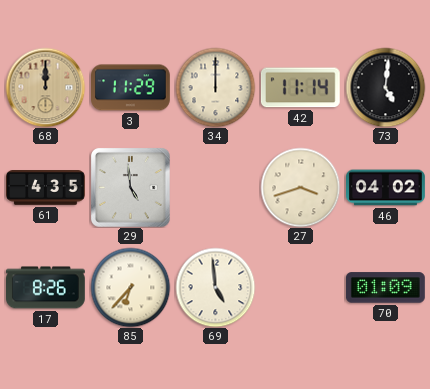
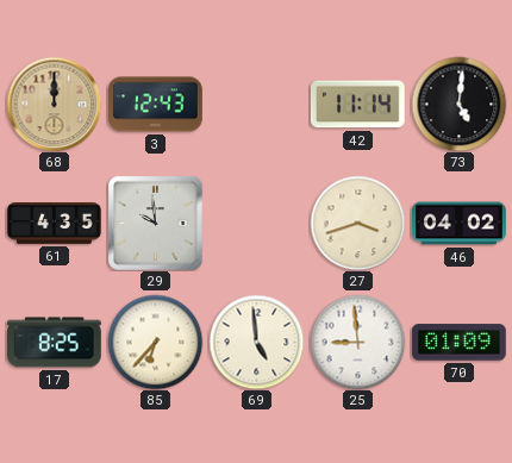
3: 11:29 -> 12:43 (156, 105)
34: 12:00 -> none (215, 87)
29: 4:59 -> 9:59 (156, 224)
17: 8:26 -> 8:25 (55, 343)
25: none -> 8:59 (357, 342)
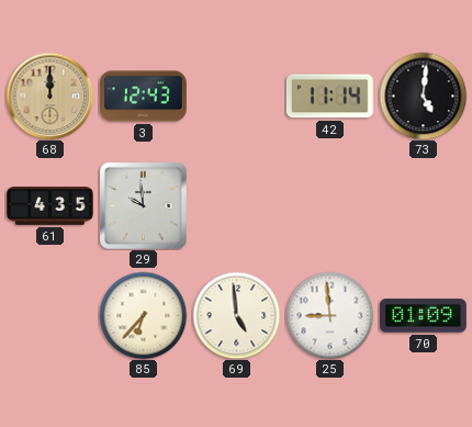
27: 3:42 -> none (357, 223)
46: 04:02 -> none (460, 224)
17: 8:25 -> none (55, 343)
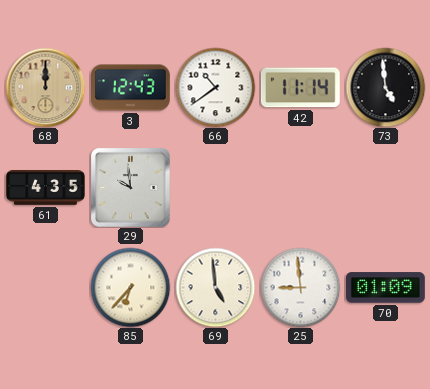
66: none -> 10:39 (215, 87)
73: 5:01 -> 4:59 (385, 87)
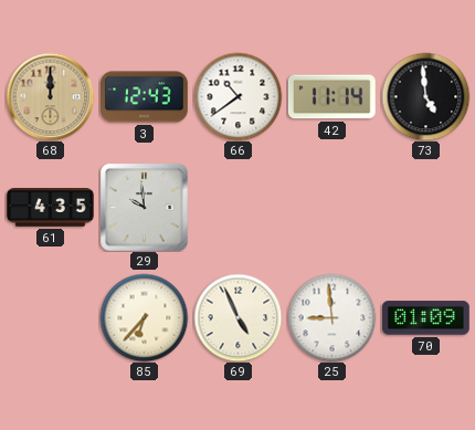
69: 4:59 -> 4:56 (237, 317)
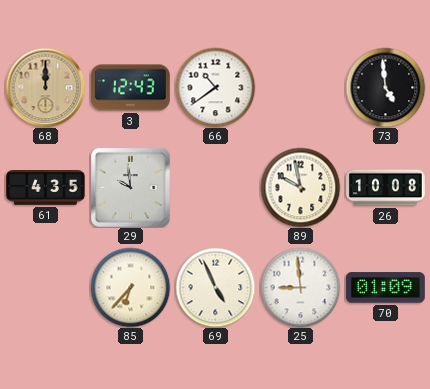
42: 11:14 -> none (331, 97)
89: none -> 9:58 (300, 187)
26: none -> 10:08 (386, 188)
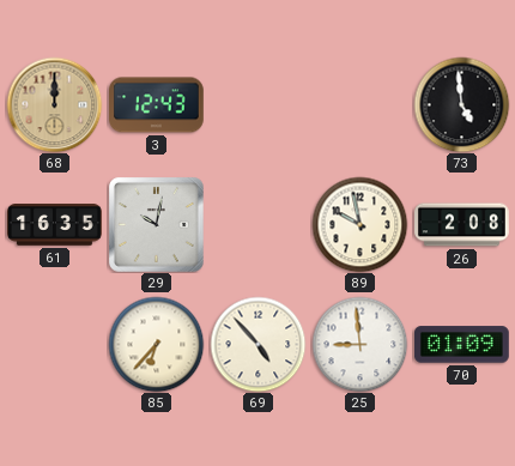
66: 10:39 -> none (215, 87)
61: 4:35 -> 16:35 (55, 225)
29: 9:59 -> 10:02 (157, 225)
26: 10:08 -> 2:08 (462, 225)
69: 4:56 -> 4:53 (257, 344)
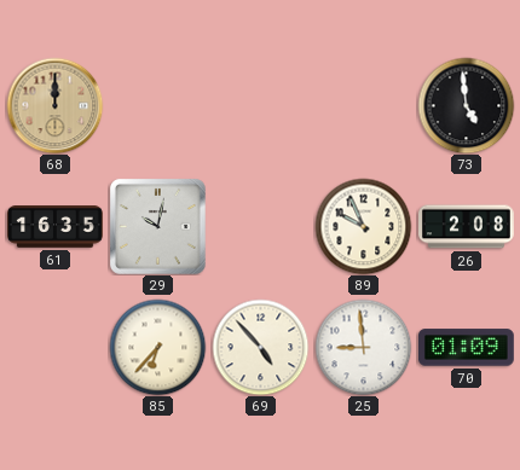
3: 12:43 -> none (157, 105)
89: 9:58 -> 9:56 (363, 226)
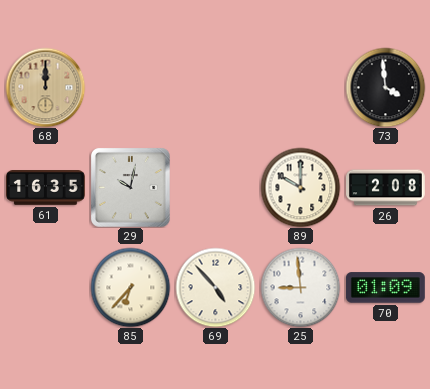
73: 4:59 -> 3:59 (385, 87)
89: 9:56 -> 10:00 (300, 187)
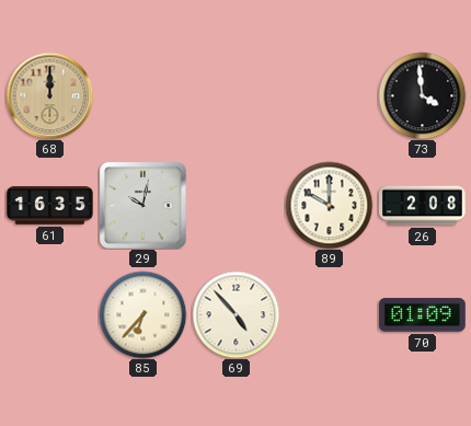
25: 8:59 -> none (300, 287)
